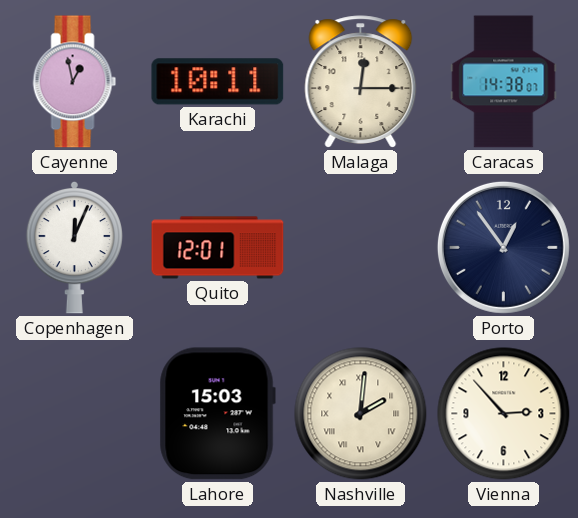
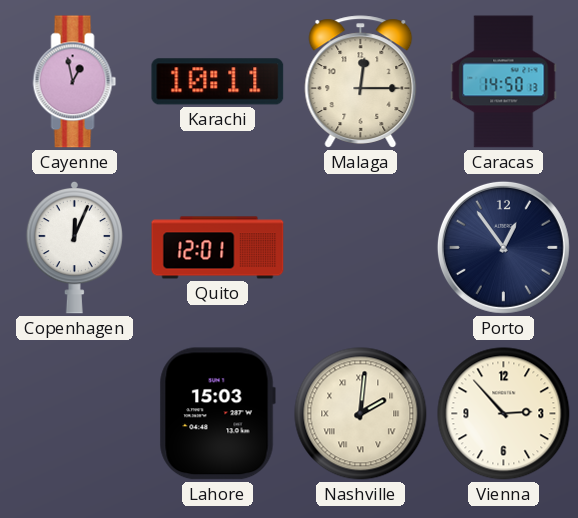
Caracas: 14:38 -> 14:50 (504, 82)
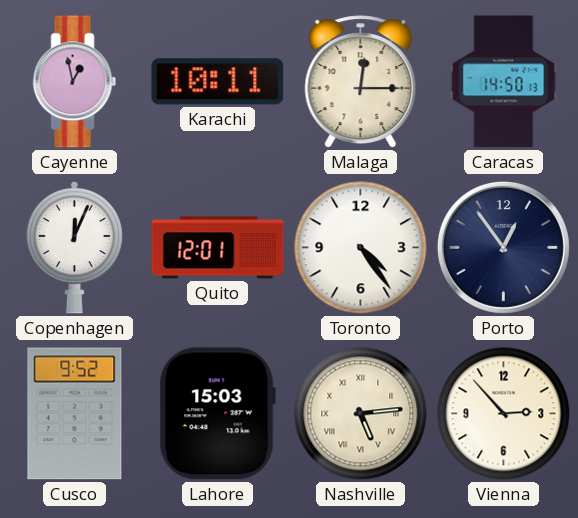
Toronto: none -> 4:24 (361, 248)
Cusco: none -> 9:52 (75, 414)
Nashville: 2:01 -> 5:14 (361, 414)
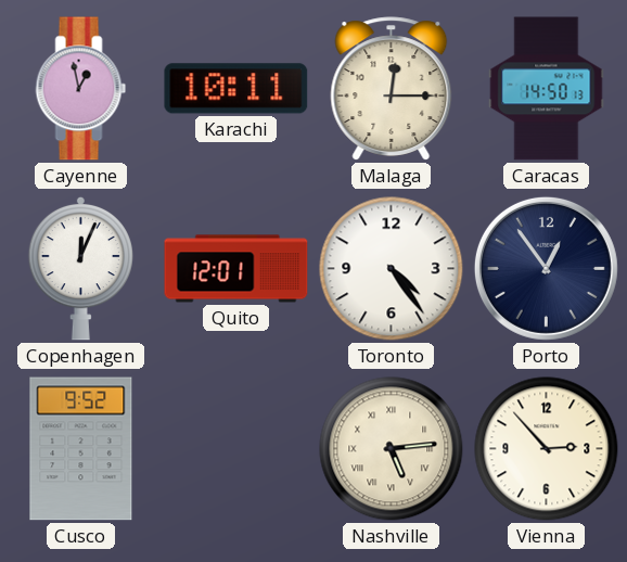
Lahore: 15:03 -> none (217, 414)
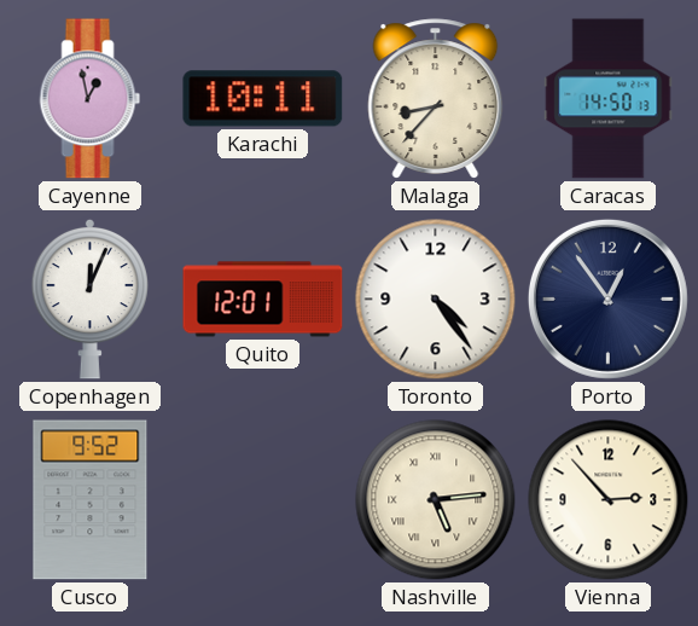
Malaga: 12:15 -> 8:37 (436, 99)
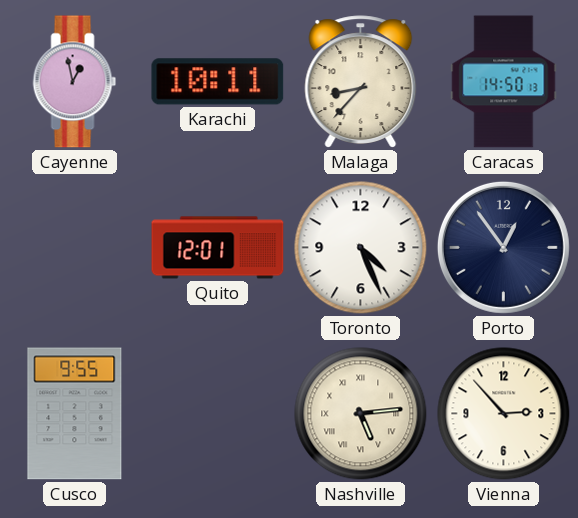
Copenhagen: 12:04 -> none (89, 298)
Toronto: 4:24 -> 4:26 (361, 248)
Cusco: 9:52 -> 9:55 (75, 414)
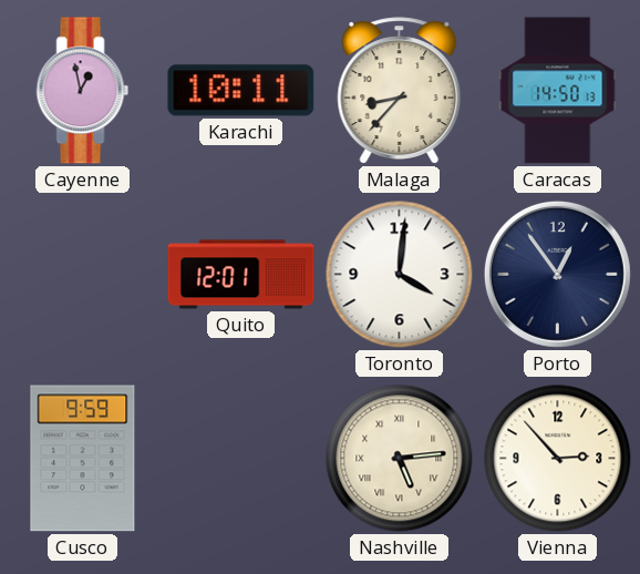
Toronto: 4:26 -> 4:01 (400, 275)
Cusco: 9:55 -> 9:59 (83, 459)
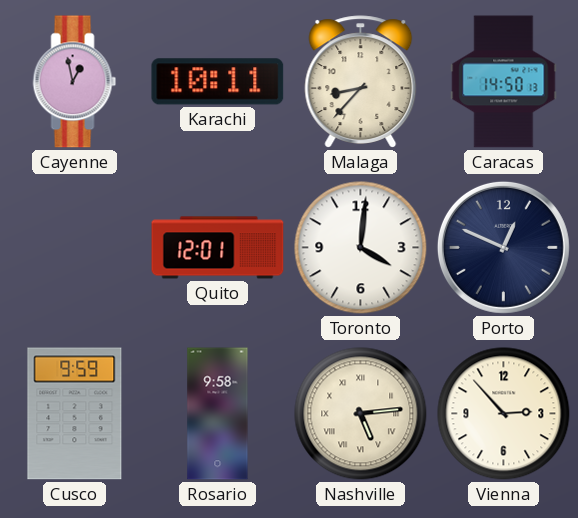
Porto: 12:54 -> 12:49 (503, 247)
Rosario: none -> 9:58 (218, 414)
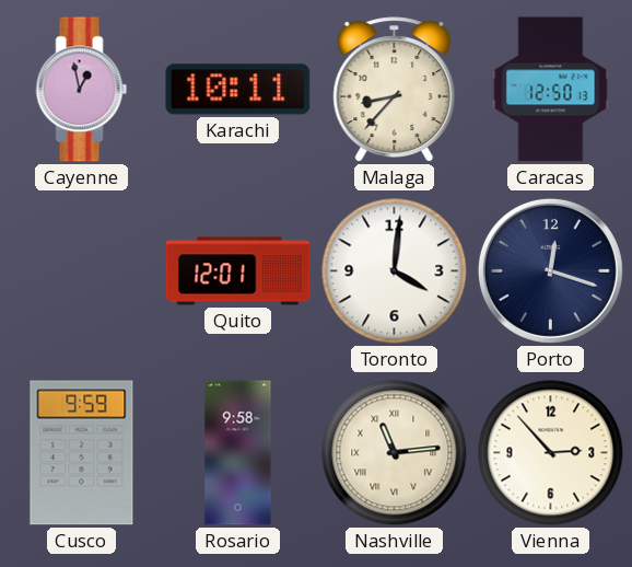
Caracas: 14:50 -> 12:50 (551, 90)
Porto: 12:49 -> 12:18 (550, 270)
Nashville: 5:14 -> 11:14 (395, 453)
